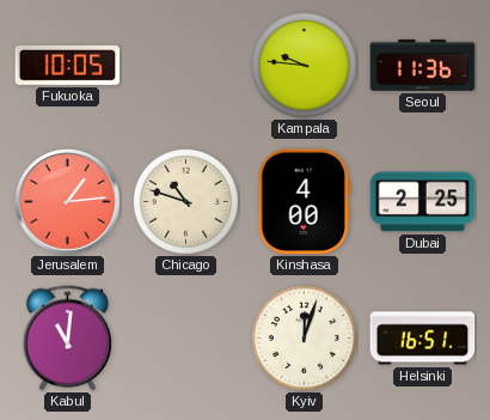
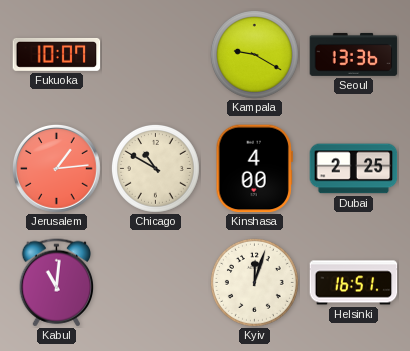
Fukuoka: 10:05 -> 10:07 (57, 54)
Kampala: 9:46 -> 9:20 (254, 54)
Seoul: 11:36 -> 13:36 (354, 54)
Chicago: 10:48 -> 10:50 (155, 168)
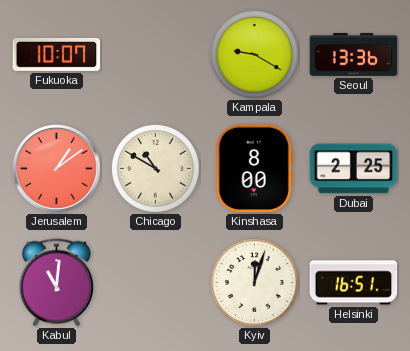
Jerusalem: 1:14 -> 1:09 (57, 169)
Kinshasa: 4:00 -> 8:00 (254, 169)
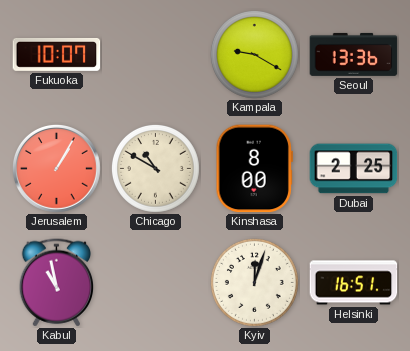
Jerusalem: 1:09 -> 1:05 (57, 169)
Kabul: 11:01 -> 10:58 (56, 283)
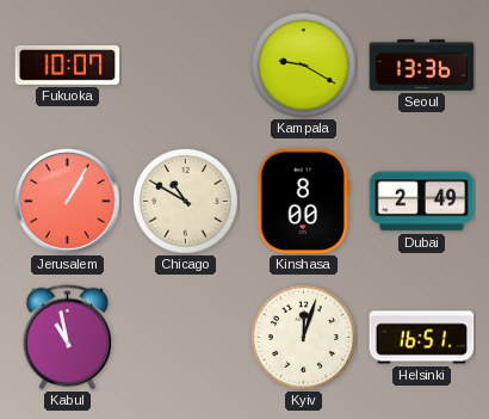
Dubai: 2:25 -> 2:49 (422, 202)
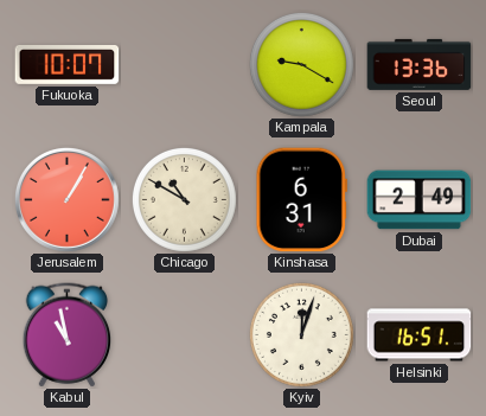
Kinshasa: 8:00 -> 6:31 (301, 200)
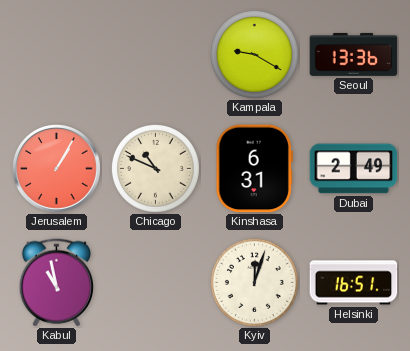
Fukuoka: 10:07 -> none (68, 64)
Chicago: 10:50 -> 10:49 (155, 168)
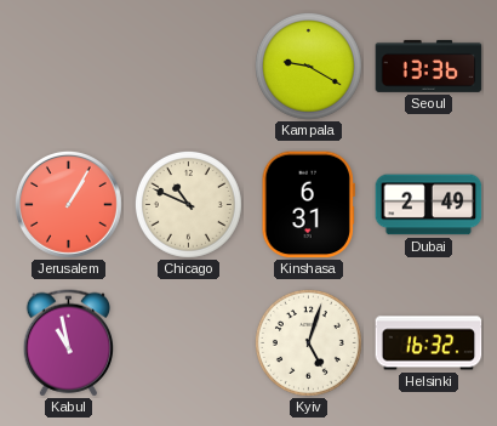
Kyiv: 12:03 -> 5:03 (308, 342)
Helsinki: 16:51 -> 16:32 (429, 343)
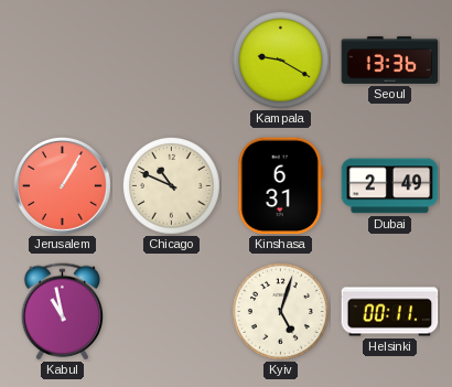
Helsinki: 16:32 -> 00:11 (390, 312)
